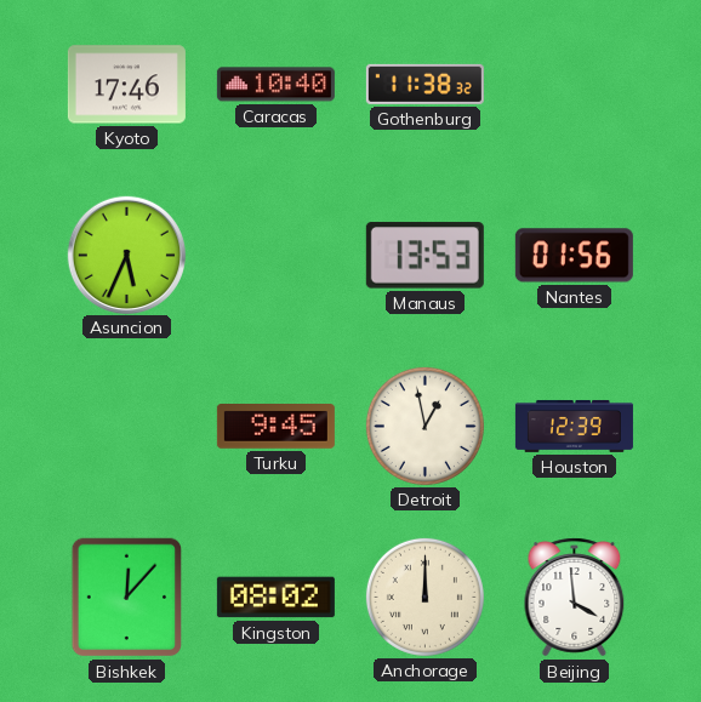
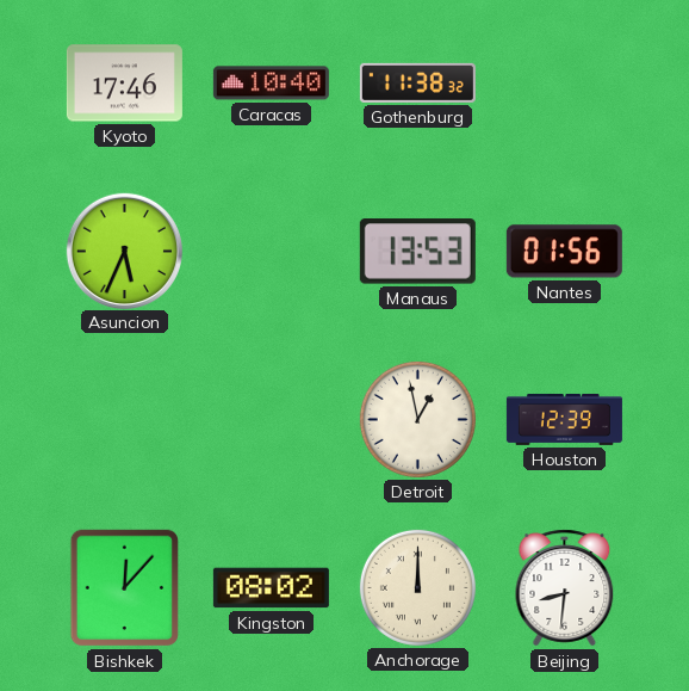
Turku: 9:45 -> none (275, 427)
Beijing: 3:59 -> 8:31 (565, 588)
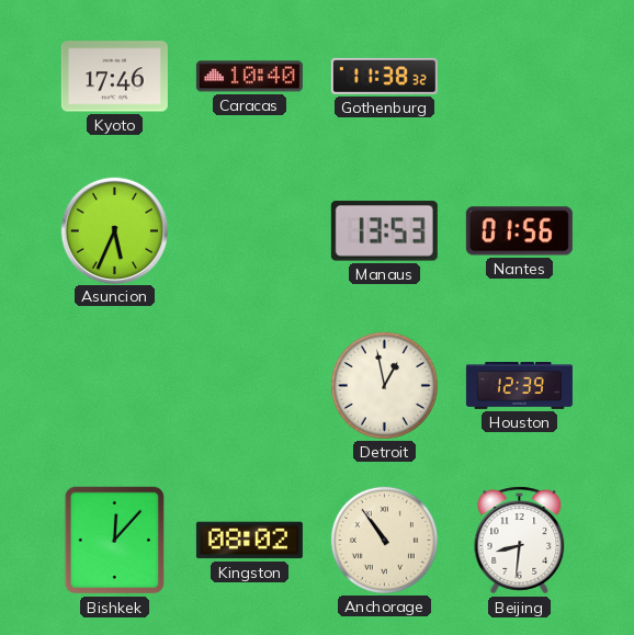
Anchorage: 12:00 -> 10:54 (384, 540)
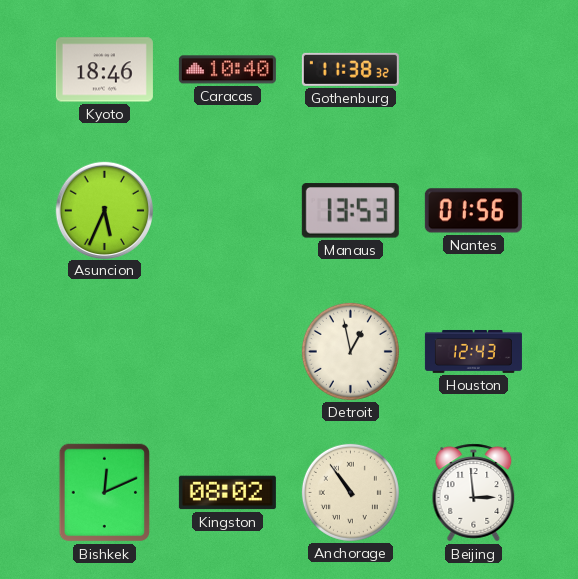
Kyoto: 17:46 -> 18:46 (104, 70)
Houston: 12:39 -> 12:43 (473, 351)
Bishkek: 12:07 -> 12:11 (105, 493)
Beijing: 8:31 -> 2:59 (474, 493)
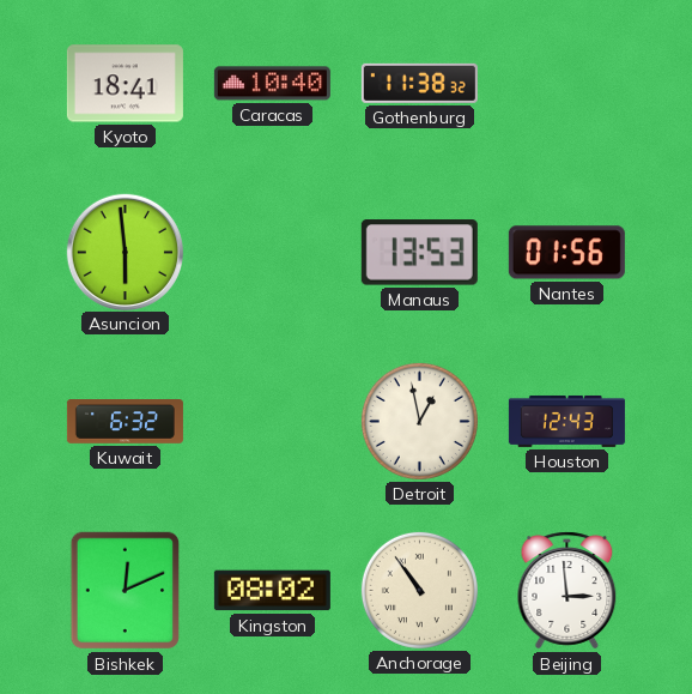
Kyoto: 18:46 -> 18:41 (125, 84)
Asuncion: 5:34 -> 5:59 (125, 252)
Kuwait: none -> 6:32 (125, 422)
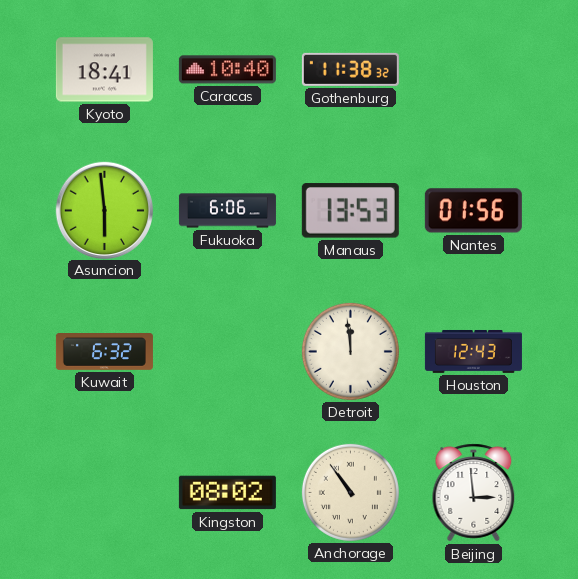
Fukuoka: none -> 6:06 (227, 211)
Detroit: 12:58 -> 11:59 (350, 351)
Bishkek: 12:11 -> none (126, 591)
